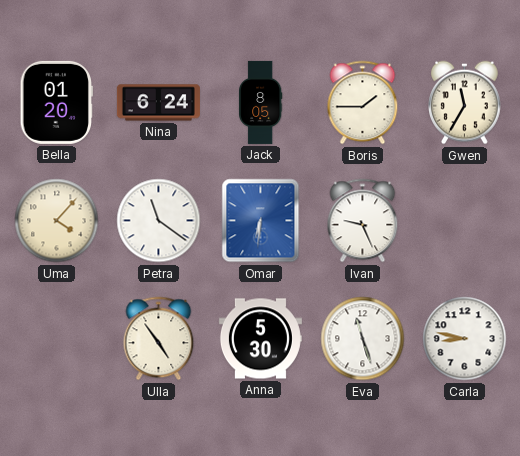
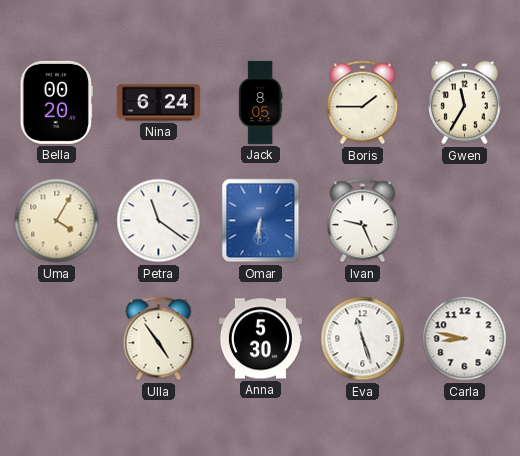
Bella: 01:20 -> 00:20 (56, 102)
Uma: 4:07 -> 4:05 (57, 221)
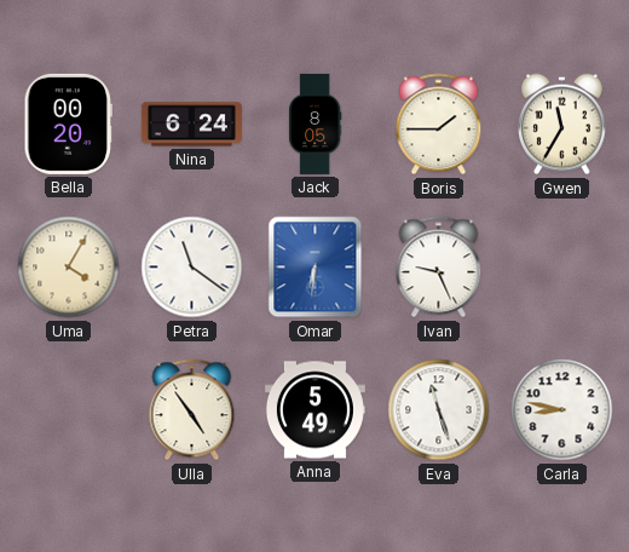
Anna: 5:30 -> 5:49 (314, 410)
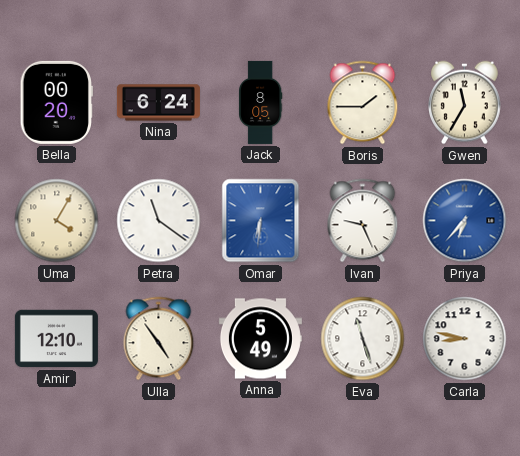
Priya: none -> 6:37 (465, 221)
Amir: none -> 12:10 (56, 339)
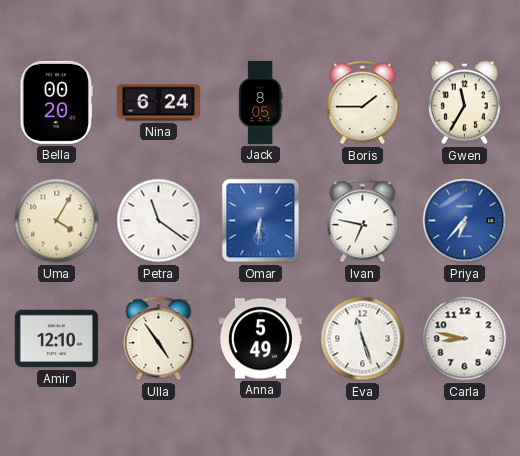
Ivan: 9:26 -> 6:47 (363, 221)
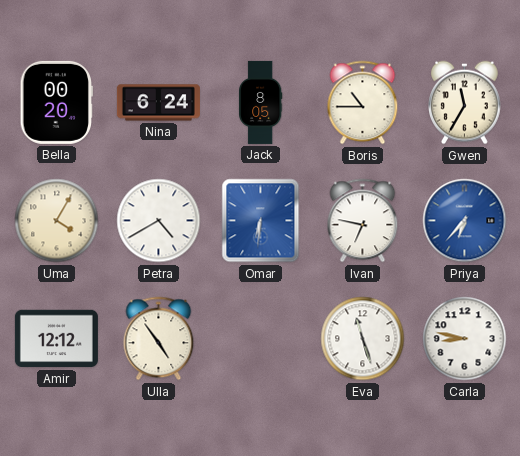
Boris: 1:45 -> 10:45 (363, 103)
Petra: 11:21 -> 4:40 (159, 221)
Amir: 12:10 -> 12:12 (56, 339)
Anna: 5:49 -> none (260, 339)
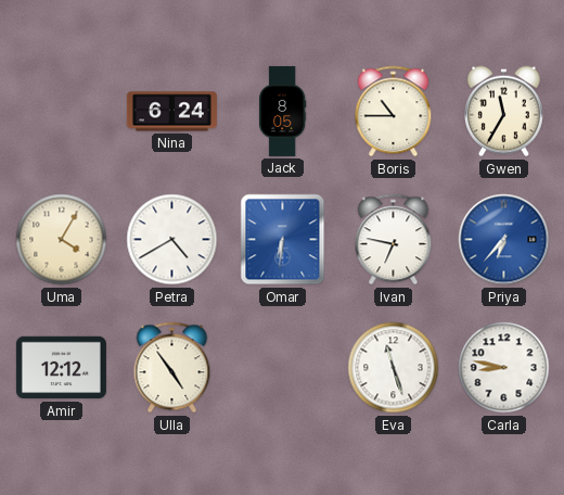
Bella: 00:20 -> none (56, 102)
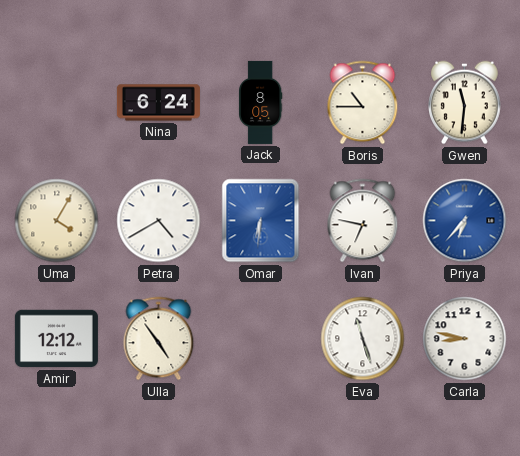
Gwen: 11:35 -> 11:31 (465, 103)
